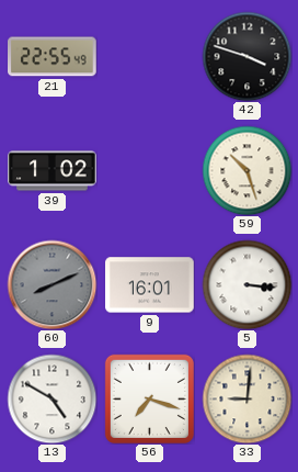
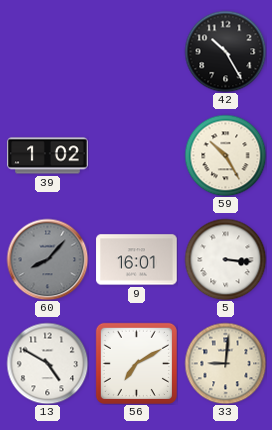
21: 22:55 -> none (53, 57)
42: 3:48 -> 10:25 (225, 51)
59: 10:27 -> 10:25 (225, 155)
60: 8:11 -> 8:07 (47, 259)
56: 7:18 -> 7:10 (136, 363)
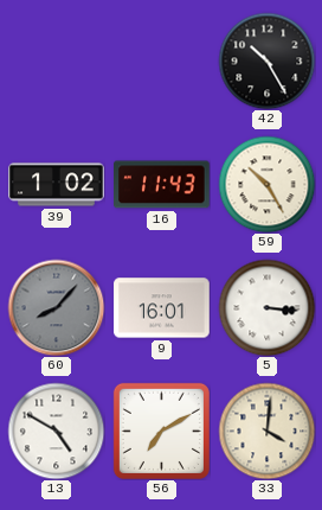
16: none -> 11:43 (162, 185)
33: 9:01 -> 4:01 (266, 431)
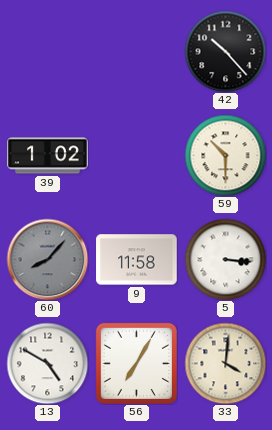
42: 10:25 -> 10:23 (225, 51)
16: 11:43 -> none (162, 185)
59: 10:25 -> 10:30 (225, 155)
9: 16:01 -> 11:58 (137, 260)
56: 7:10 -> 7:05 (136, 363)
